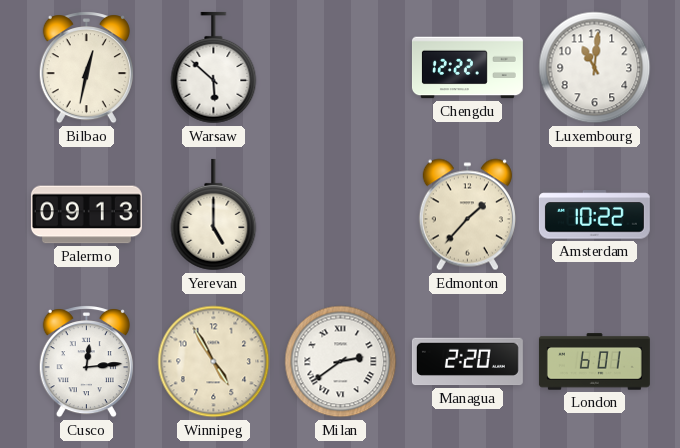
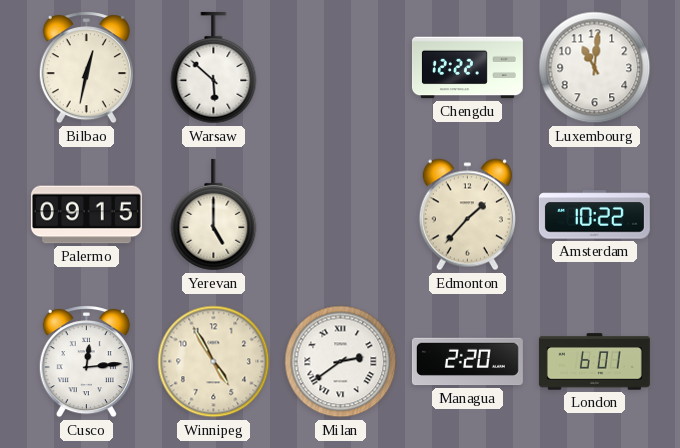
Palermo: 09:13 -> 09:15 (86, 215)
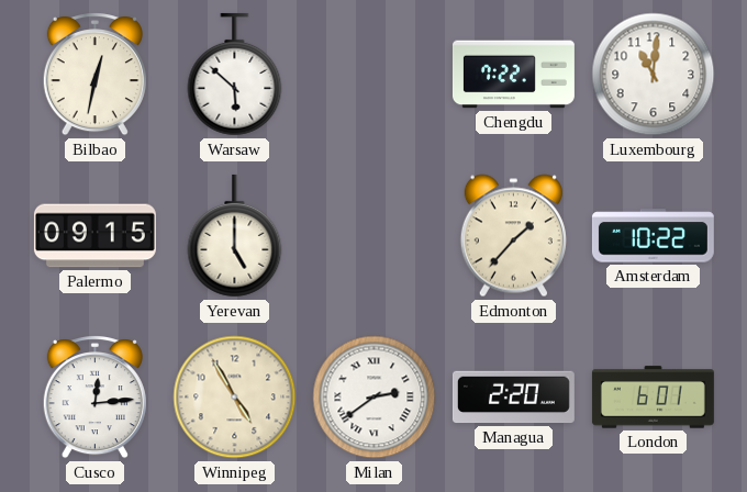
Chengdu: 12:22 -> 7:22 (513, 75)
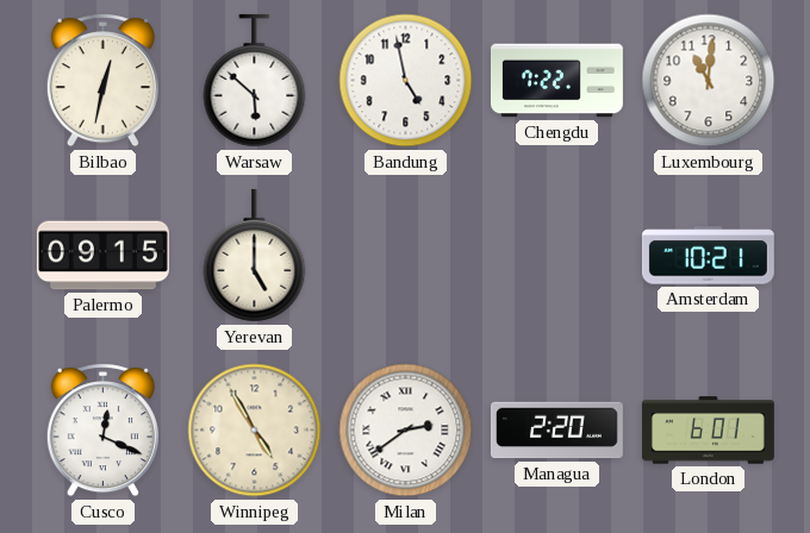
Bandung: none -> 4:58 (406, 81)
Edmonton: 1:37 -> none (513, 236)
Amsterdam: 10:22 -> 10:21 (708, 256)
Cusco: 12:14 -> 12:19 (102, 431)
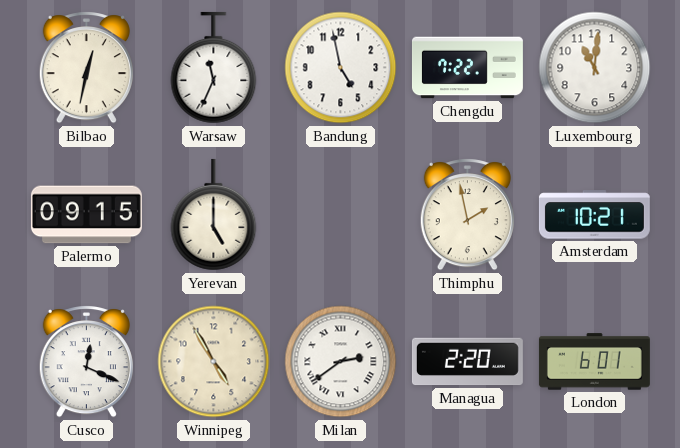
Warsaw: 5:52 -> 11:34 (214, 68)
Thimphu: none -> 1:58 (467, 215)
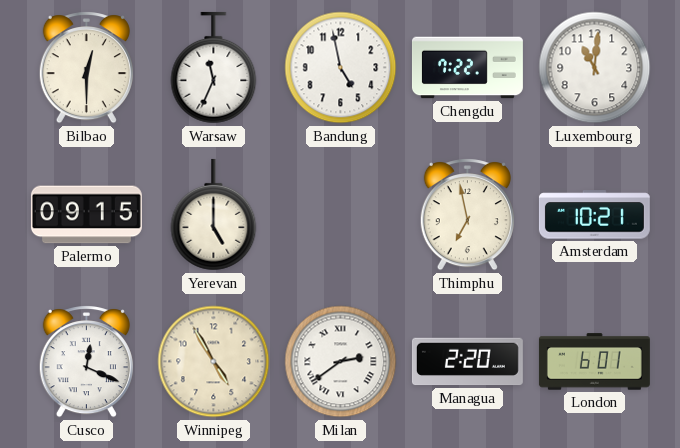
Bilbao: 12:32 -> 12:30 (86, 68)
Thimphu: 1:58 -> 6:58 (467, 215)
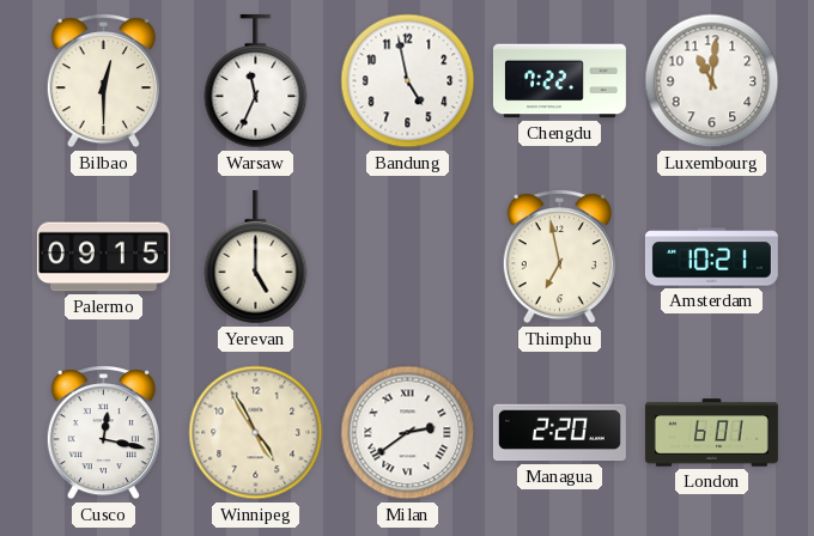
Cusco: 12:19 -> 12:17 (103, 433)
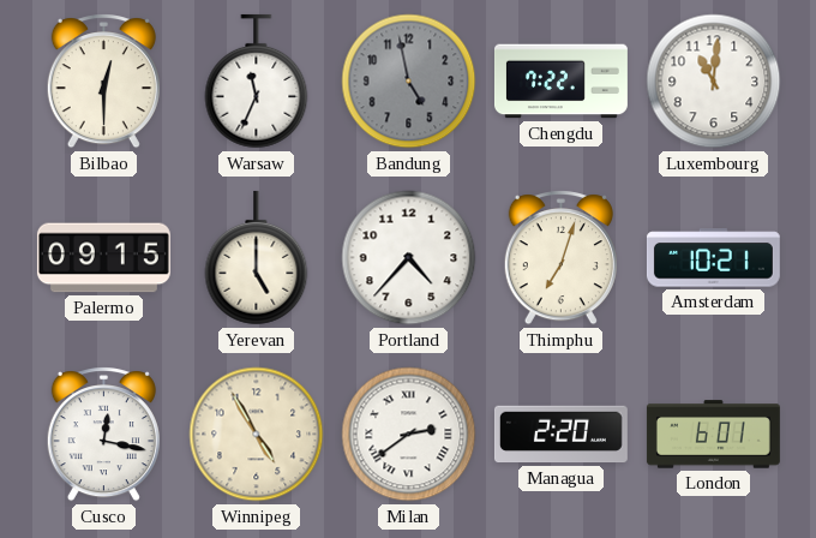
Bandung dial: white -> grey (409, 82)
Portland: none -> 4:37 (409, 258)
Thimphu: 6:58 -> 7:03 (560, 258)
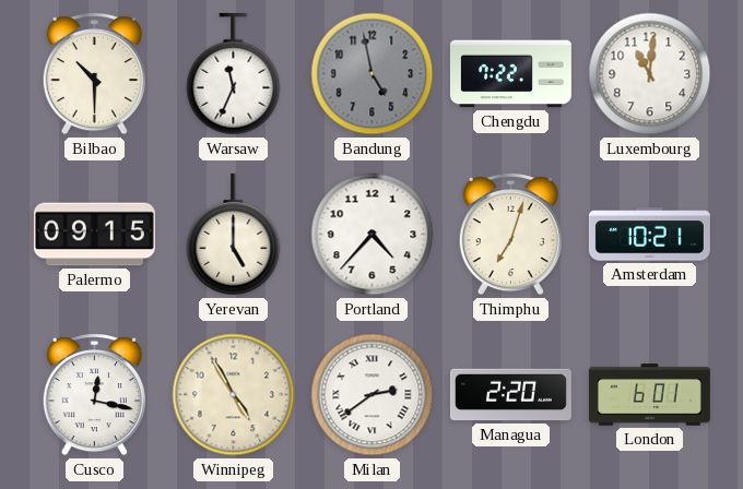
Bilbao: 12:30 -> 10:30 (94, 74)
